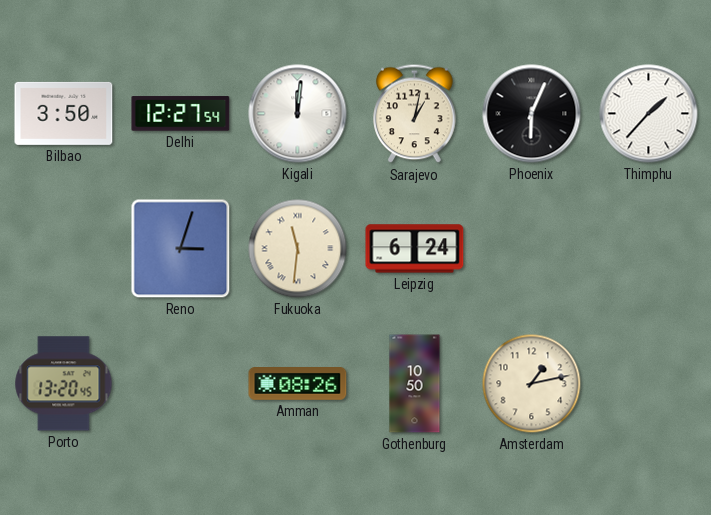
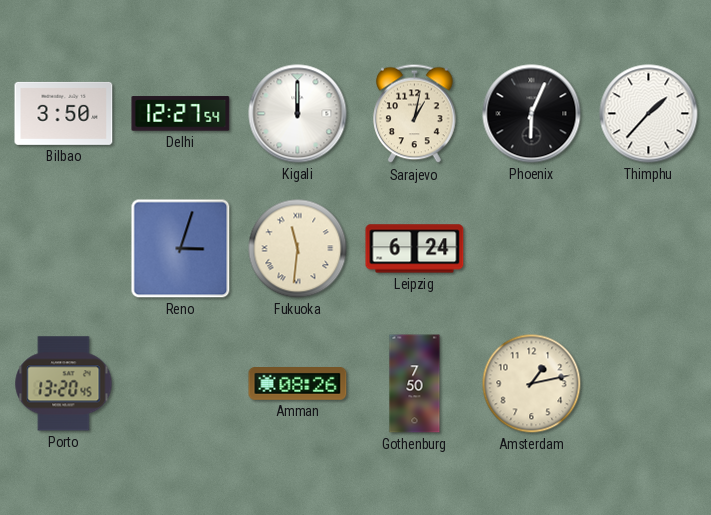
Kigali: 12:01 -> 12:00 (298, 114)
Gothenburg: 10:50 -> 7:50 (415, 384)
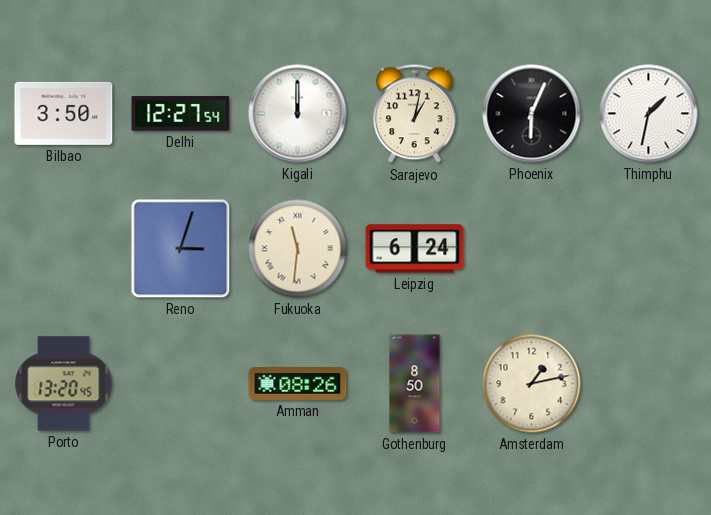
Thimphu: 1:37 -> 1:32 (649, 114)
Gothenburg: 7:50 -> 8:50 (415, 384)
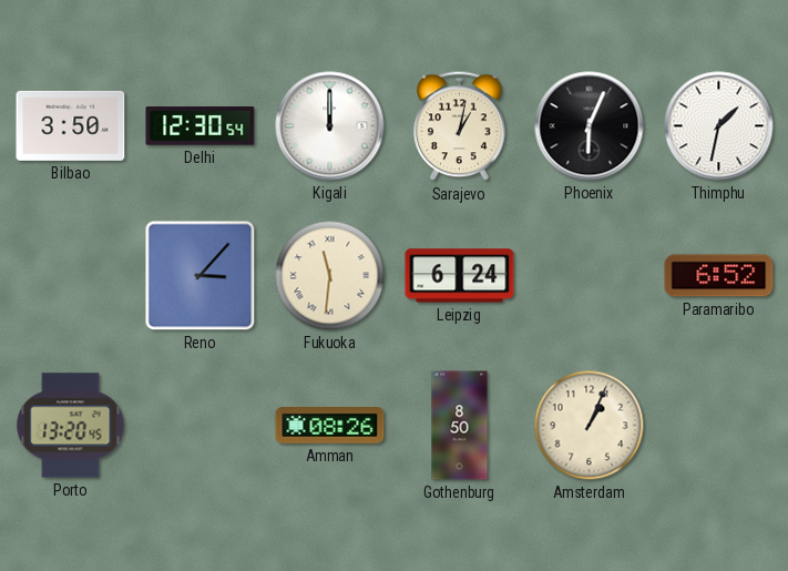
Delhi: 12:27 -> 12:30 (201, 126)
Reno: 3:03 -> 3:07 (201, 276)
Paramaribo: none -> 6:52 (719, 276)
Amsterdam: 1:13 -> 1:04 (590, 426)
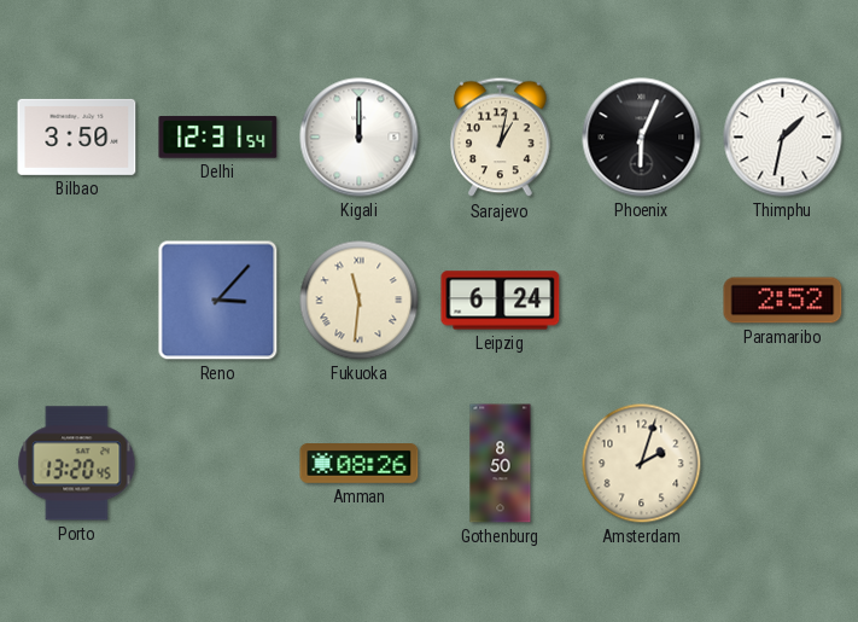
Delhi: 12:30 -> 12:31 (218, 138)
Paramaribo: 6:52 -> 2:52 (783, 301)
Amsterdam: 1:04 -> 2:03 (642, 464)
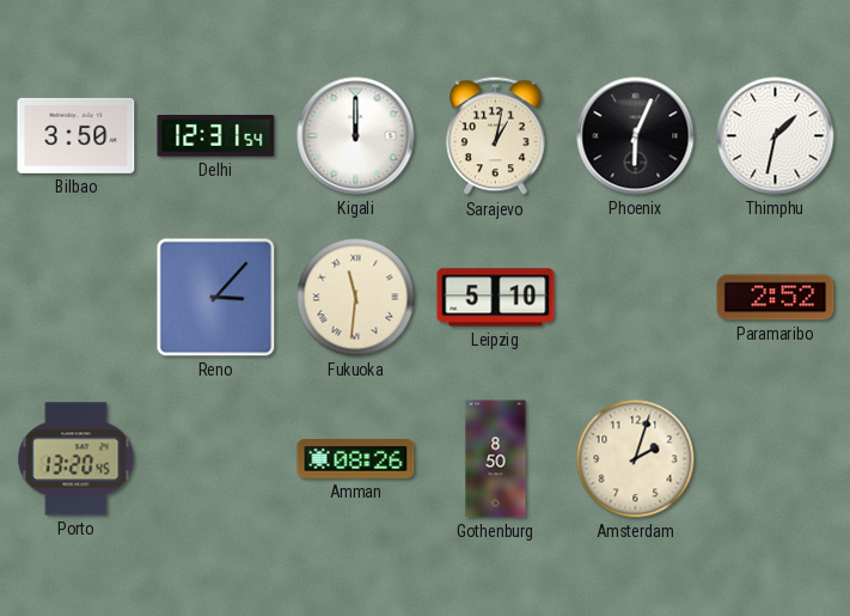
Leipzig: 6:24 -> 5:10 (496, 298)
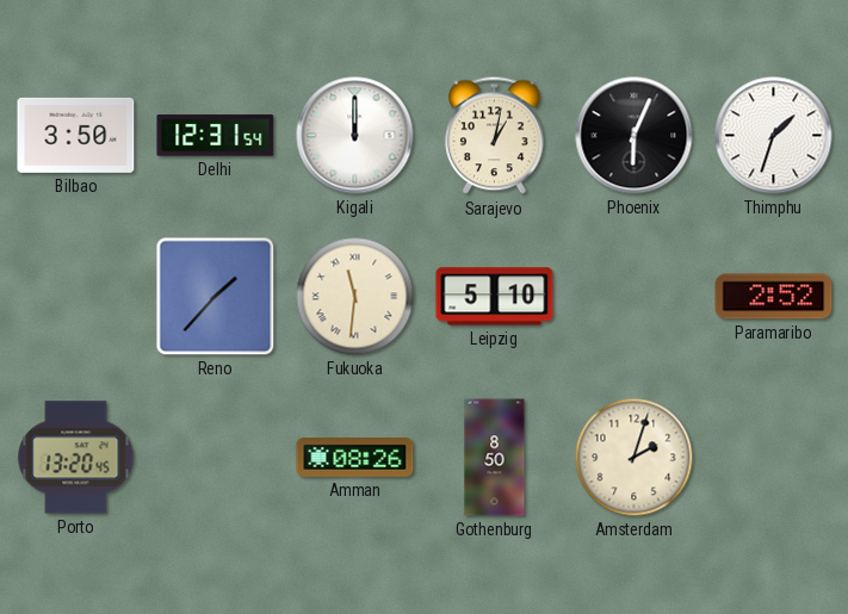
Thimphu: 1:32 -> 1:33 (774, 136)
Reno: 3:07 -> 1:37 (216, 297)
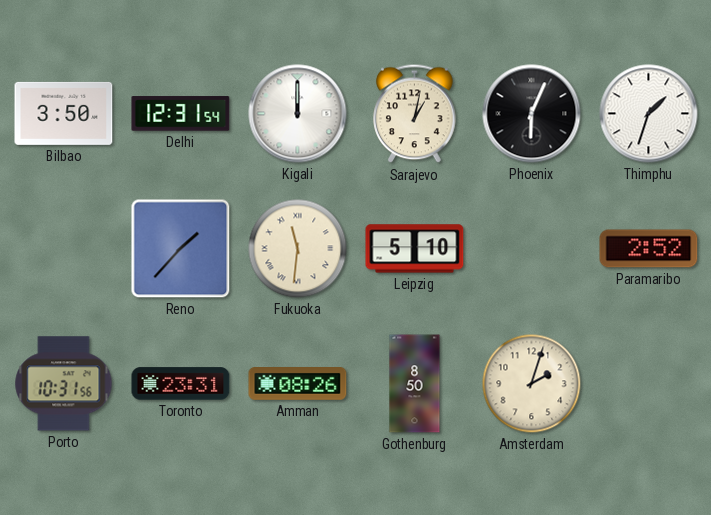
Porto: 13:20 -> 10:31 (64, 384)
Toronto: none -> 23:31 (181, 384)
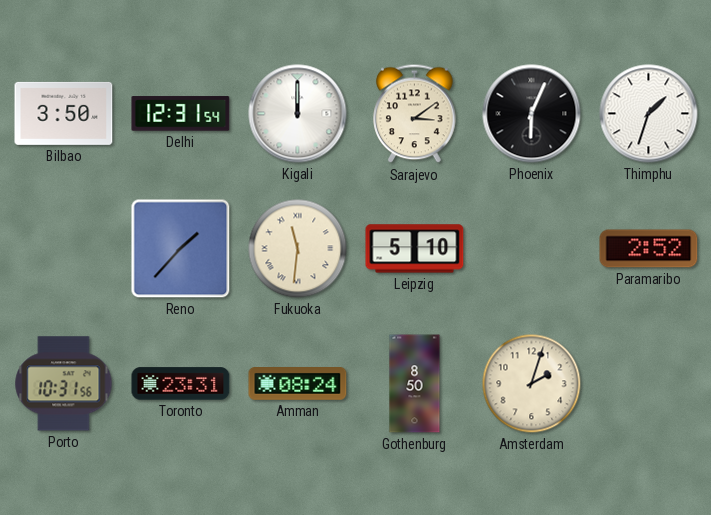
Sarajevo: 1:02 -> 3:09 (415, 114)
Amman: 08:26 -> 08:24 (298, 384)
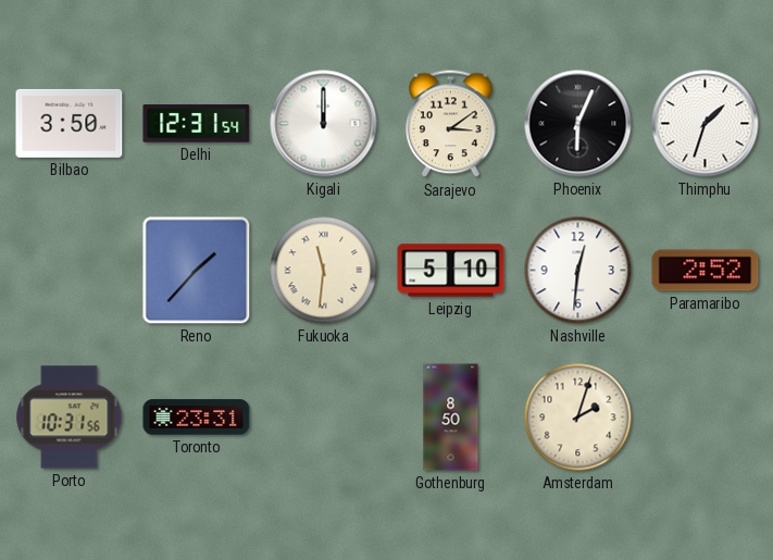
Nashville: none -> 12:31 (578, 271)
Amman: 08:24 -> none (298, 384)
